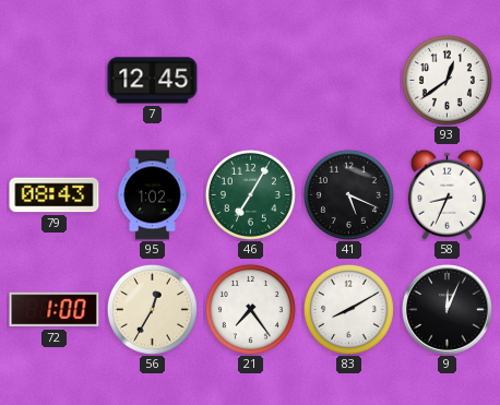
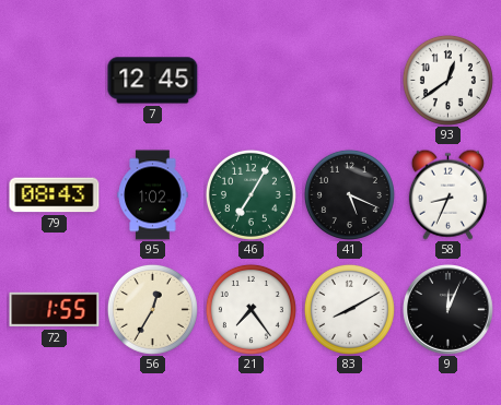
72: 1:00 -> 1:55 (55, 310)
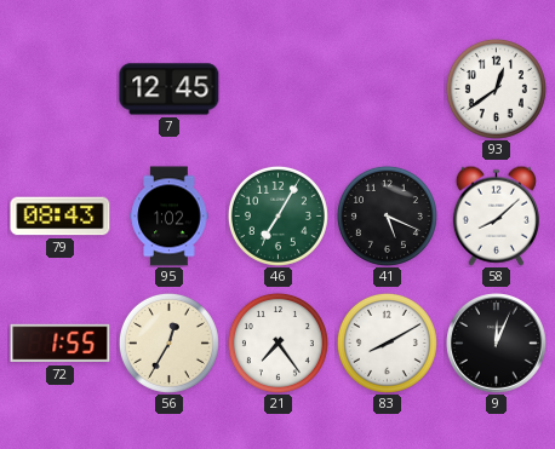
58: 8:34 -> 8:08 (496, 215)
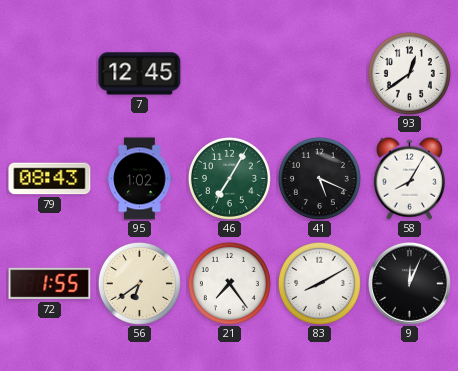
58: 8:08 -> 8:05 (409, 178)
56: 12:35 -> 6:39 (139, 283)
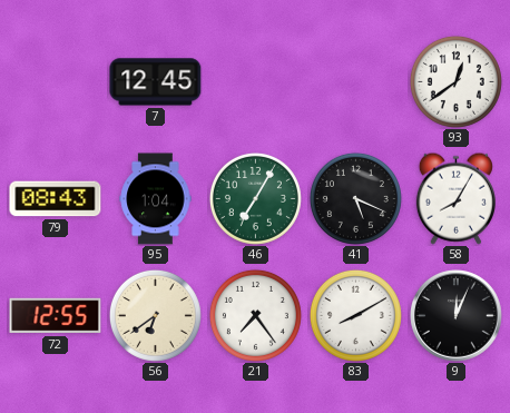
95: 1:02 -> 1:04 (156, 199)
72: 1:55 -> 12:55 (56, 316)
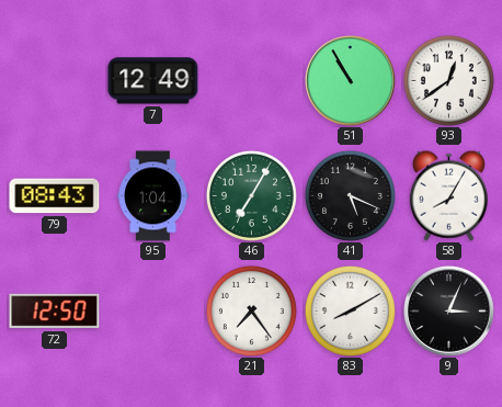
7: 12:45 -> 12:49 (153, 81)
51: none -> 10:55 (351, 81)
72: 12:55 -> 12:50 (55, 312)
56: 6:39 -> none (155, 315)
9: 12:04 -> 3:04 (449, 312)
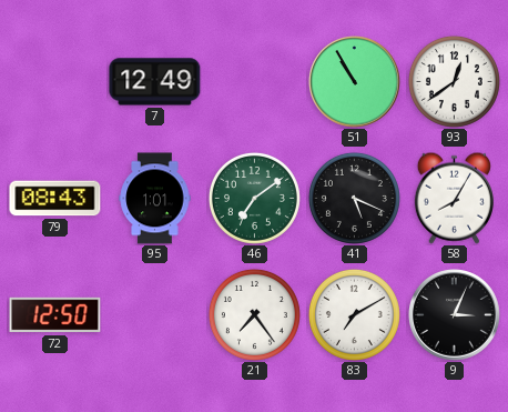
95: 1:04 -> 1:01 (155, 199)
46: 7:05 -> 7:09 (254, 198)
83: 8:10 -> 7:10 (354, 314)
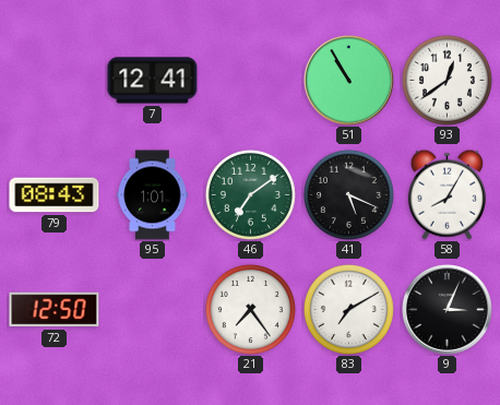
7: 12:49 -> 12:41 (153, 81)
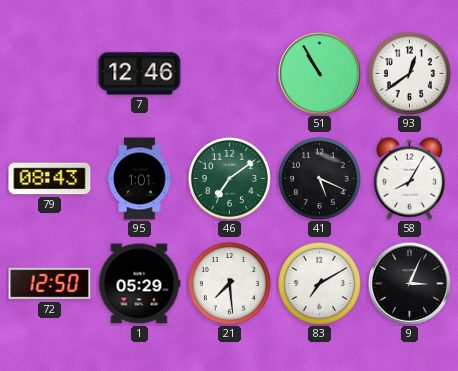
7: 12:41 -> 12:46 (140, 74)
1: none -> 05:29 (139, 284)
21: 7:24 -> 7:29 (229, 283)
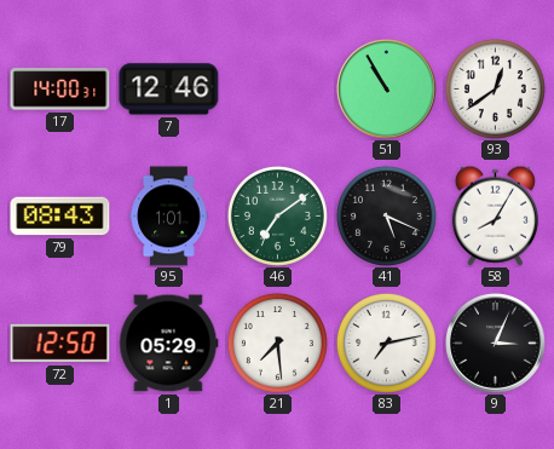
17: none -> 14:00 (60, 90)
83: 7:10 -> 7:13 (386, 342)
